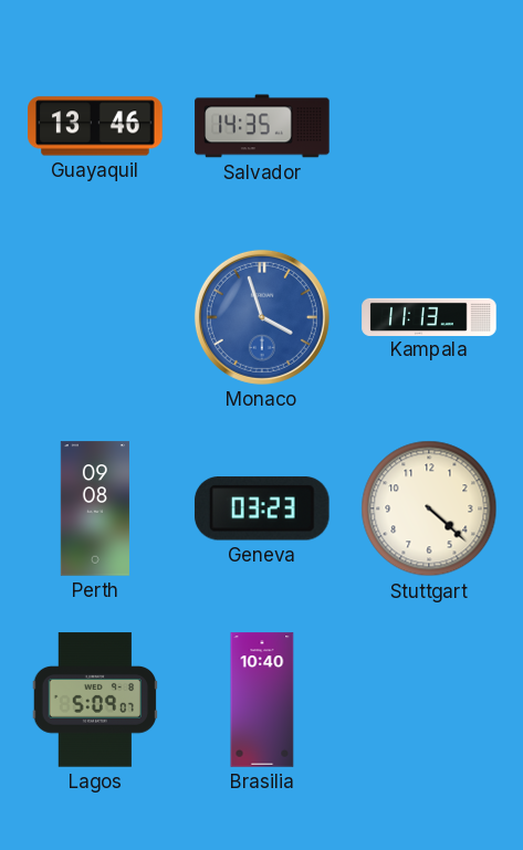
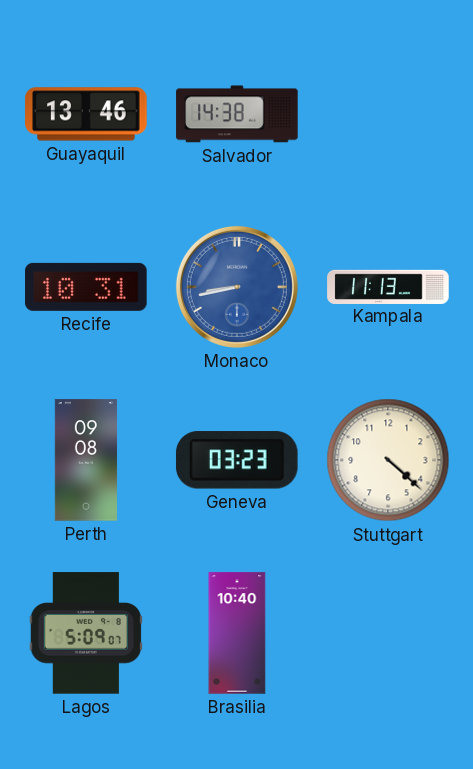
Salvador: 14:35 -> 14:38 (237, 114)
Recife: none -> 10:31 (86, 287)
Monaco: 3:57 -> 8:43 (237, 287)
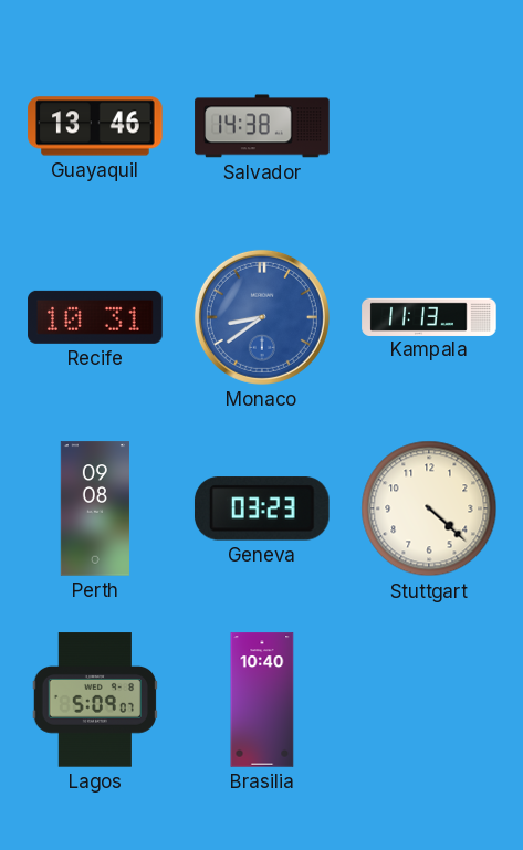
Monaco: 8:43 -> 8:39 (262, 317)
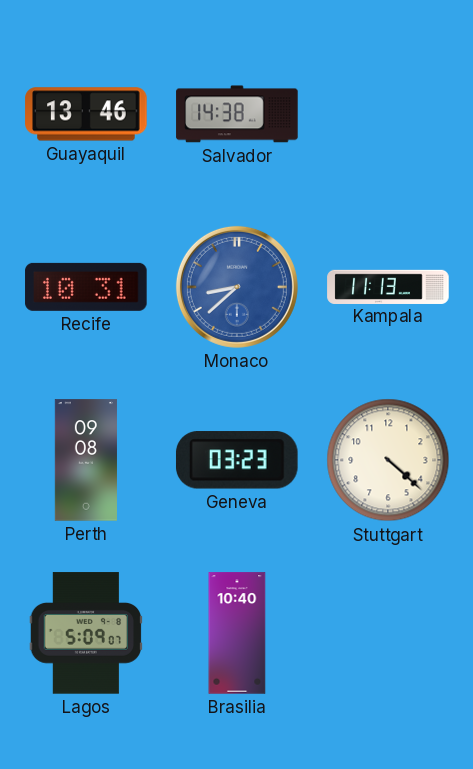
Monaco: 8:39 -> 8:38 (237, 287)
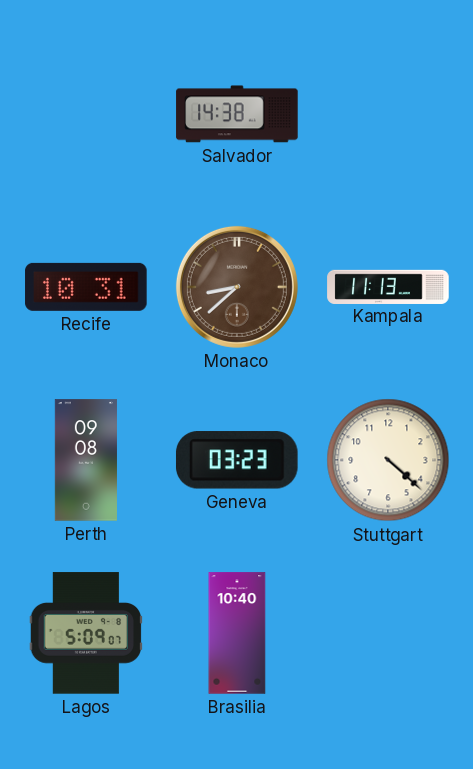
Guayaquil: 13:46 -> none (86, 114)
Monaco dial: blue -> brown (237, 287)
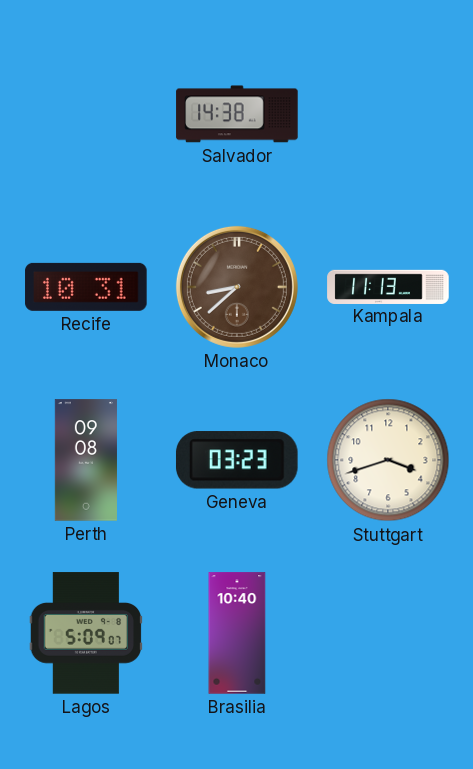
Stuttgart: 4:22 -> 3:42 (388, 460)
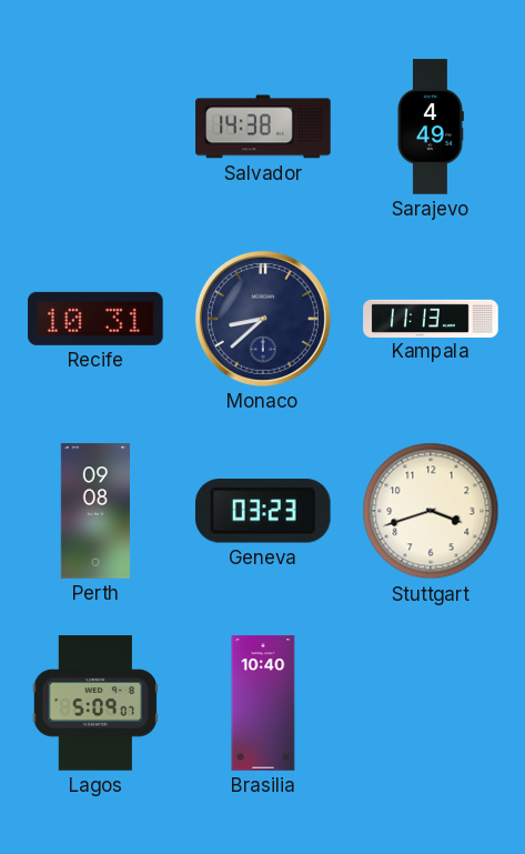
Sarajevo: none -> 4:49 (430, 127)
Monaco dial: brown -> navy (263, 319)
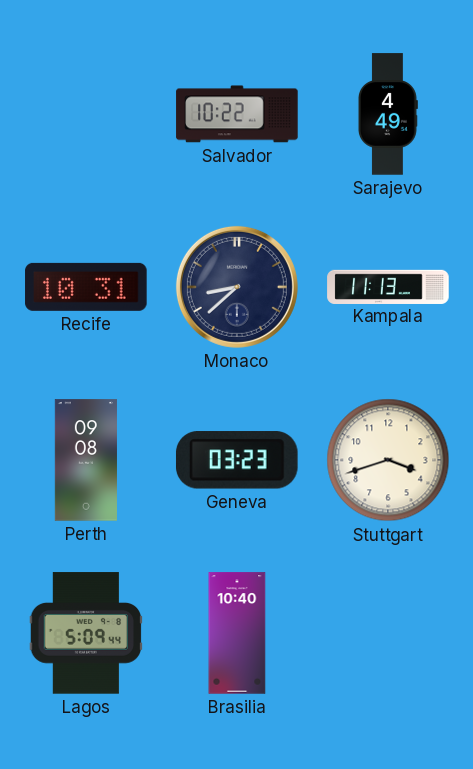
Salvador: 14:38 -> 10:22 (237, 114)
Lagos: 5:09:07 -> 5:09:44 (86, 633)
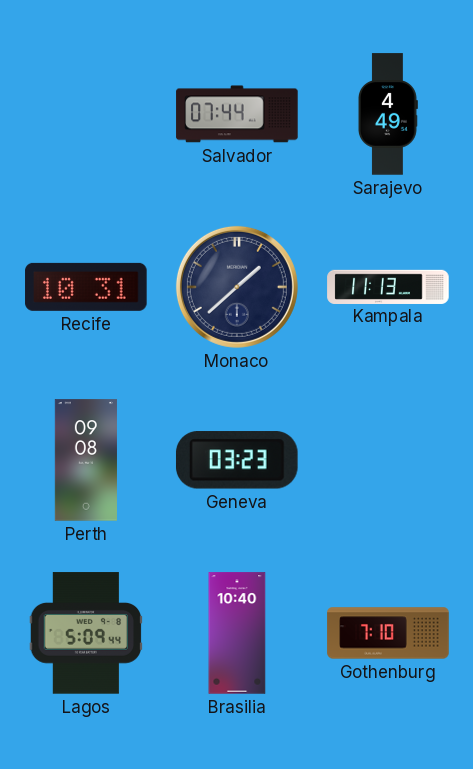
Salvador: 10:22 -> 07:44 (237, 114)
Monaco: 8:38 -> 1:38 (237, 287)
Stuttgart: 3:42 -> none (388, 460)
Gothenburg: none -> 7:10 (388, 633)
